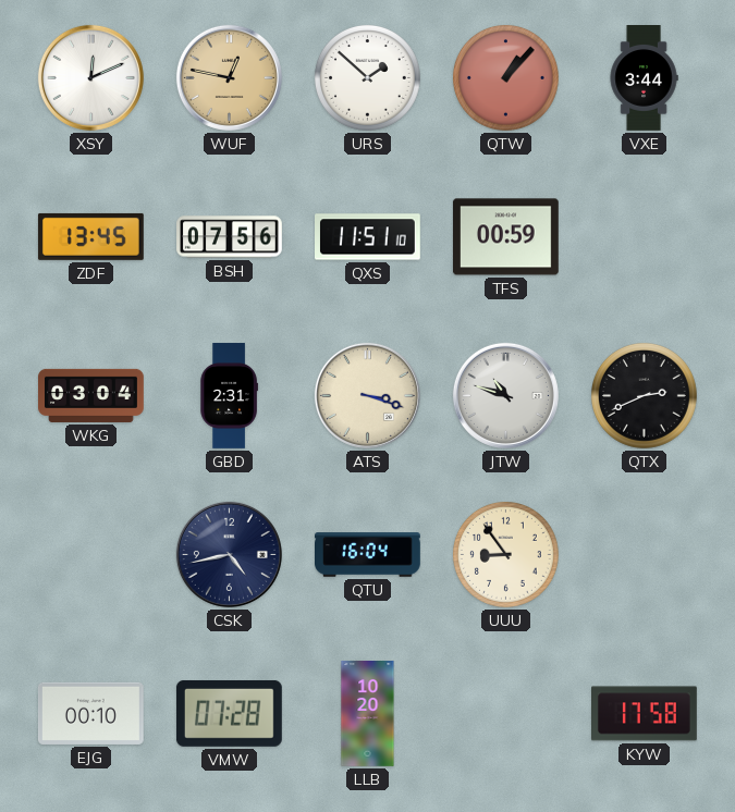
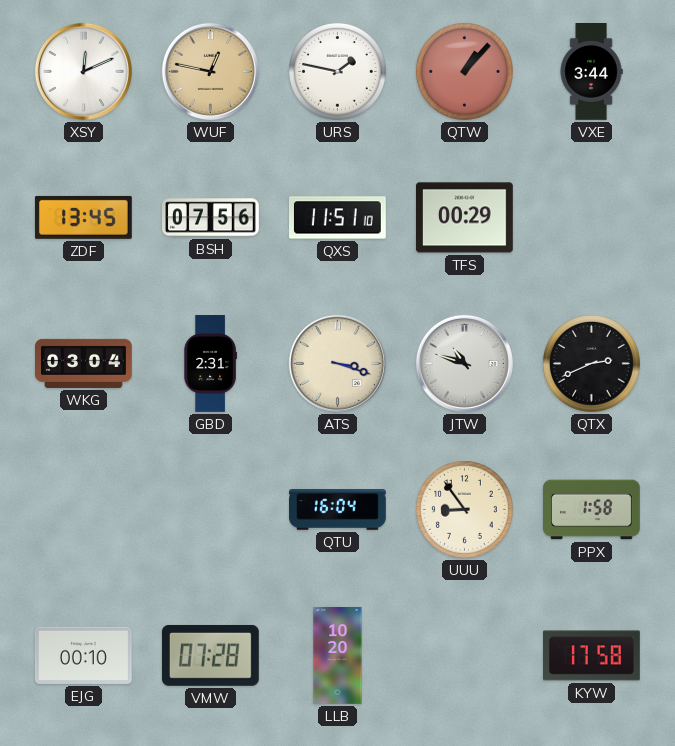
URS: 1:52 -> 1:47 (337, 71)
TFS: 00:59 -> 00:29 (465, 218)
CSK: 4:43 -> none (229, 554)
PPX: none -> 1:58 (592, 510)
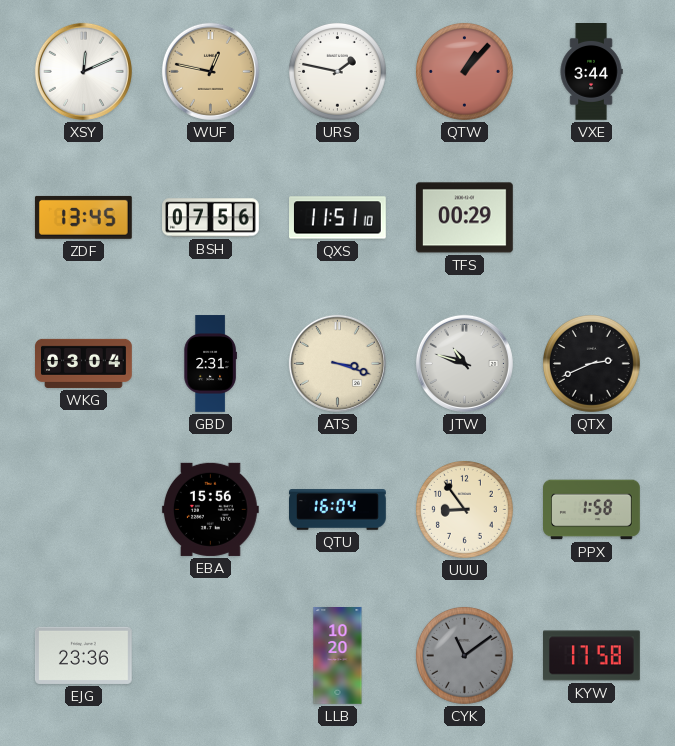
EBA: none -> 15:56 (210, 509)
EJG: 00:10 -> 23:36 (83, 655)
VMW: 07:28 -> none (210, 655)
CYK: none -> 11:09 (464, 655)
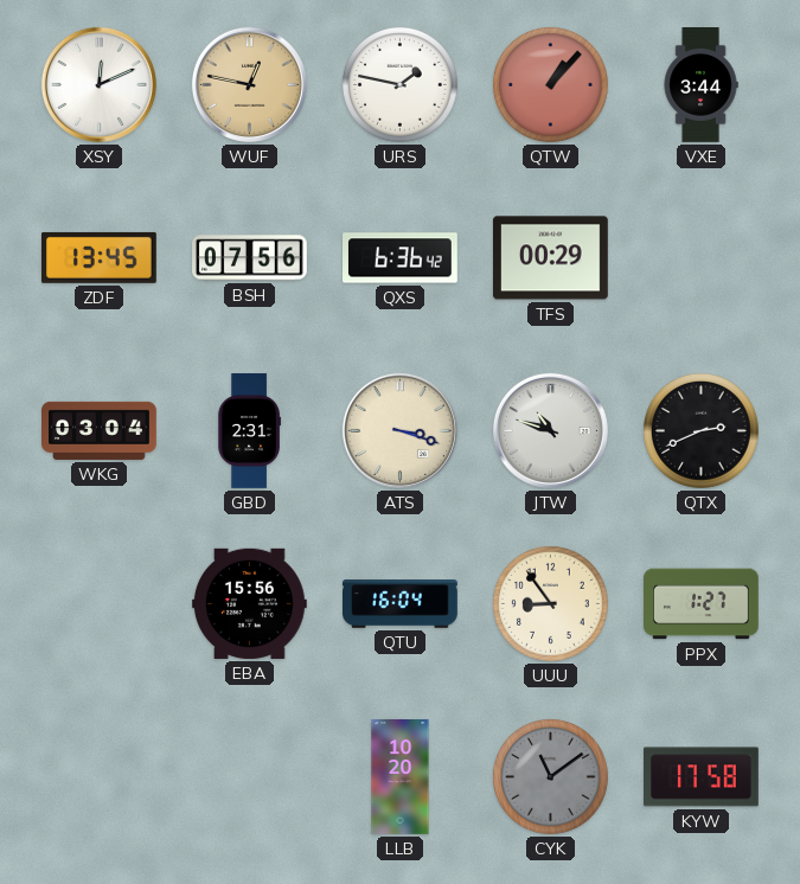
QXS: 11:51 -> 6:36 (401, 258)
PPX: 1:58 -> 1:27 (702, 604)
EJG: 23:36 -> none (83, 655)
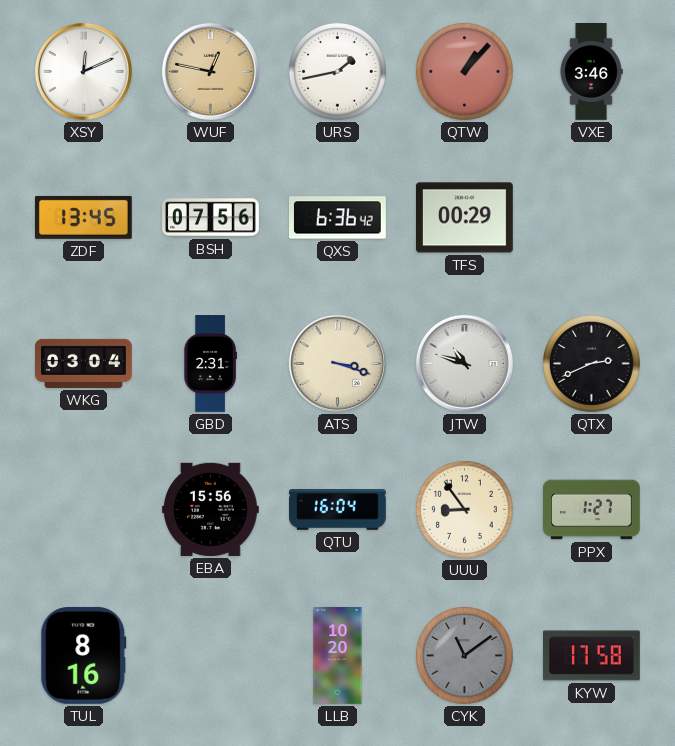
URS: 1:47 -> 1:43 (337, 71)
VXE: 3:44 -> 3:46 (591, 72)
TUL: none -> 8:16 (84, 655)
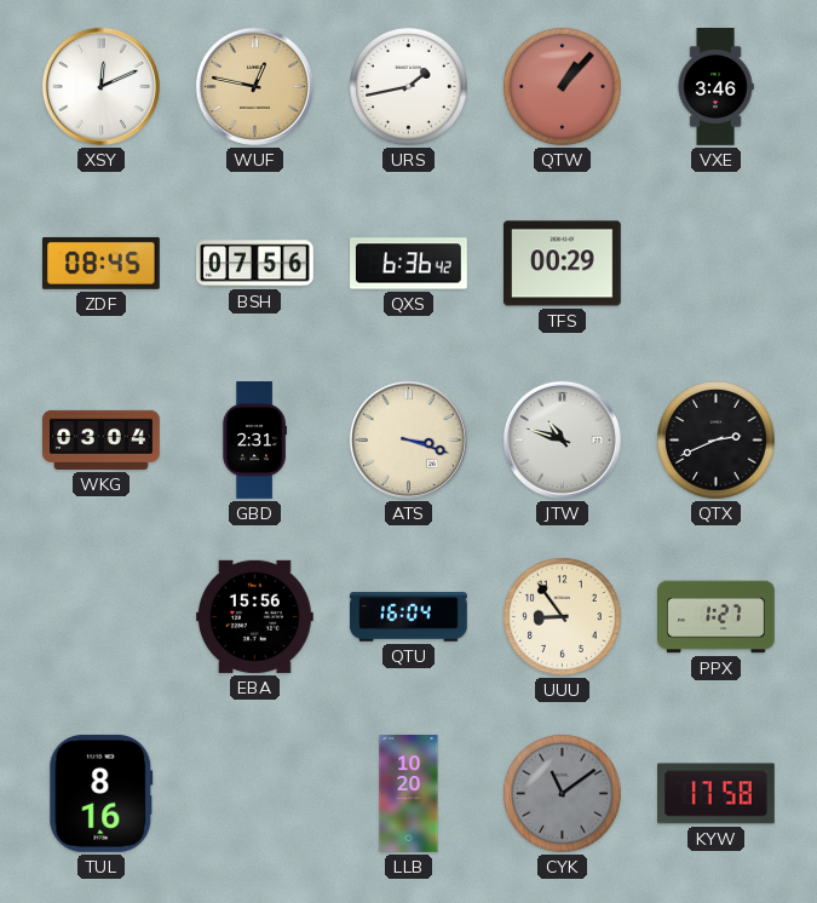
ZDF: 13:45 -> 08:45 (100, 263)
